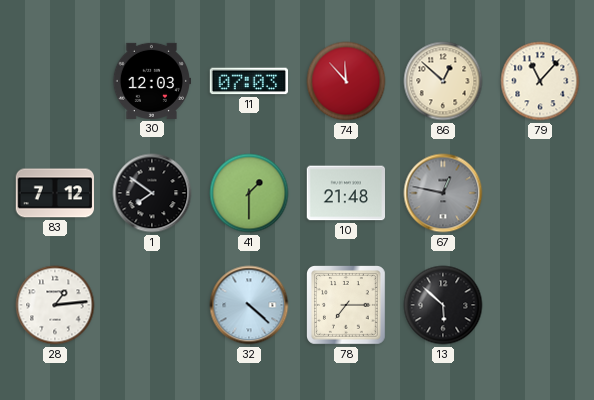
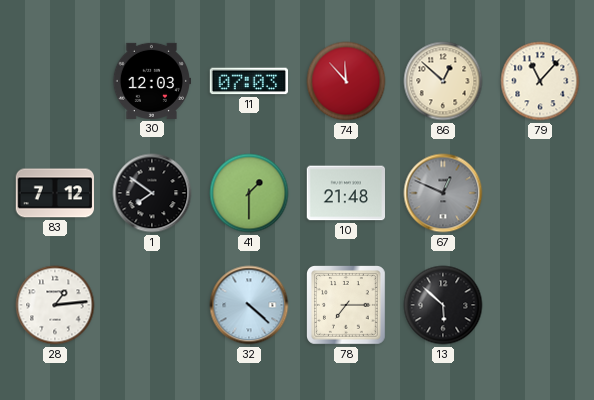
67: 12:47 -> 12:49 (443, 193)
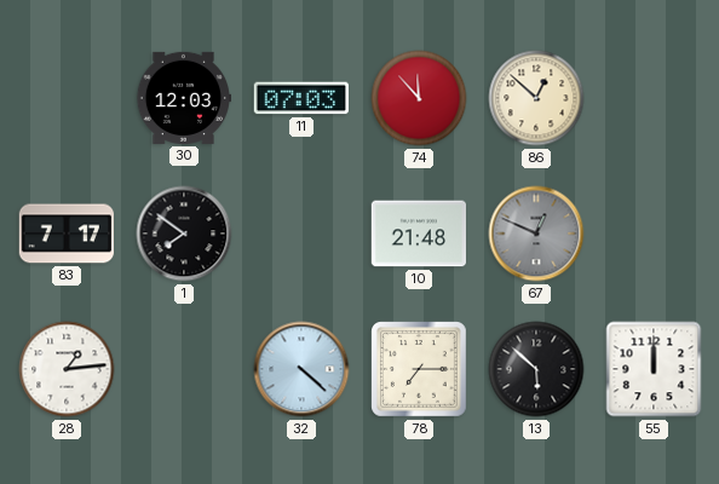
79: 11:07 -> none (540, 81)
83: 7:12 -> 7:17 (67, 234)
41: 1:30 -> none (249, 193)
55: none -> 12:00 (654, 369)
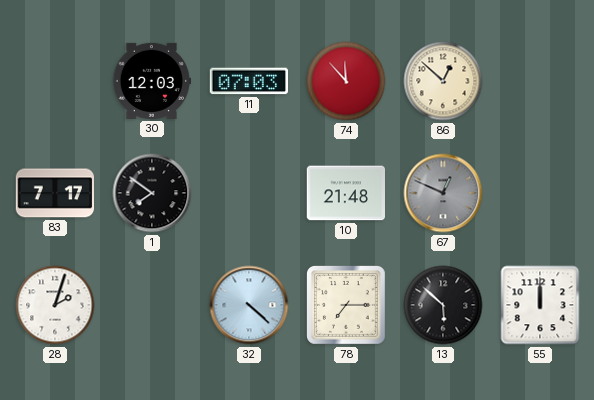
28: 1:14 -> 2:03 (55, 305)
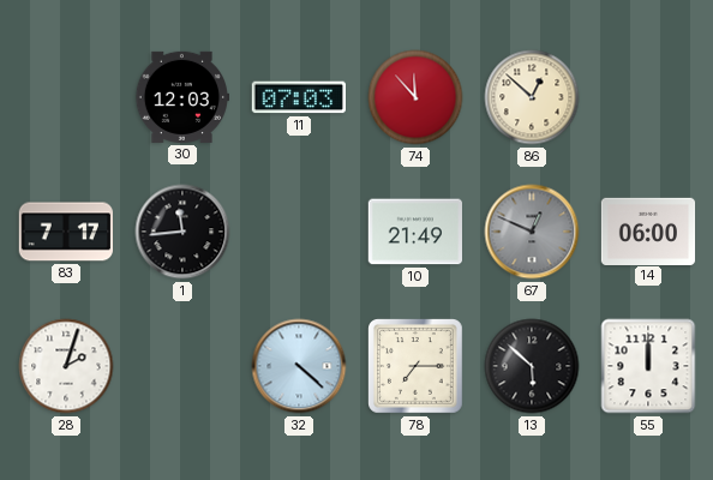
1: 7:51 -> 11:44 (182, 232)
10: 21:48 -> 21:49 (414, 232)
14: none -> 06:00 (648, 230)
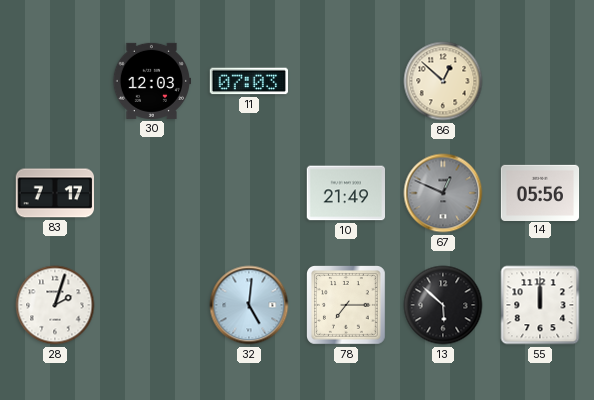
74: 11:53 -> none (415, 97)
1: 11:44 -> none (182, 232)
14: 06:00 -> 05:56 (540, 192)
32: 4:22 -> 5:01 (249, 305)
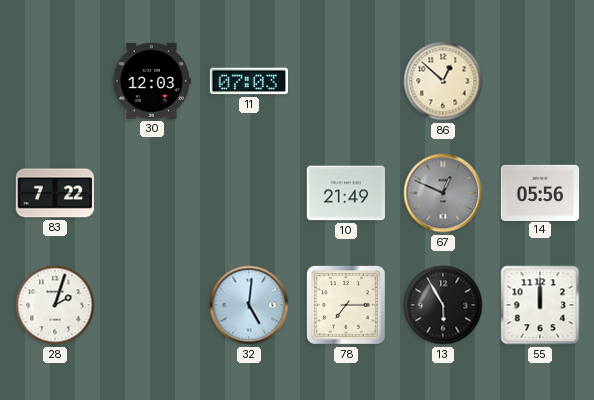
83: 7:17 -> 7:22 (55, 193)
13: 5:52 -> 5:55 (443, 305)
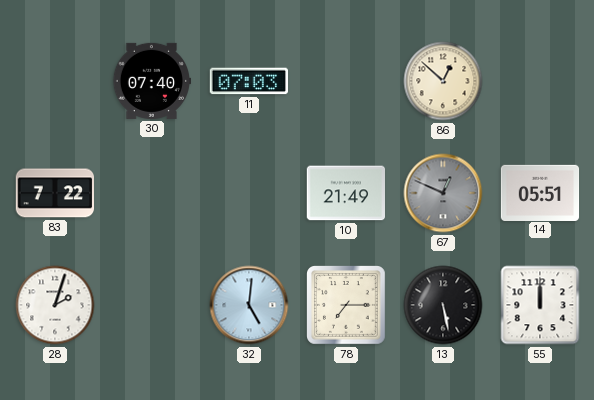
30: 12:03 -> 07:40 (152, 81)
14: 05:56 -> 05:51 (540, 192)
13: 5:55 -> 5:28 (443, 305)
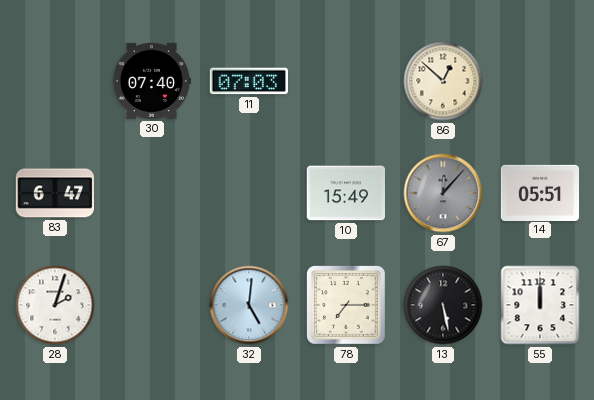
83: 7:22 -> 6:47 (55, 193)
10: 21:49 -> 15:49 (345, 193)
67: 12:49 -> 12:07 (443, 193)
